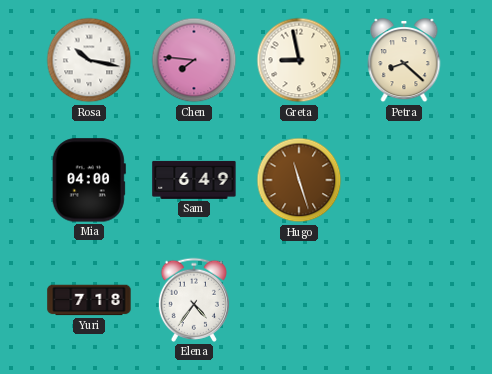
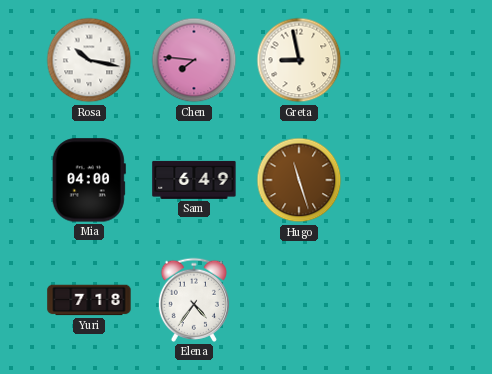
Petra: 8:22 -> none (404, 61)
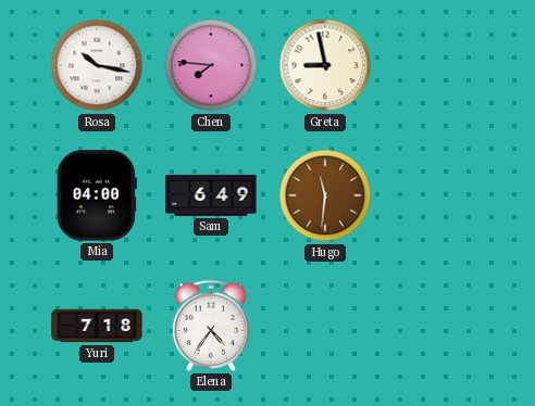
Hugo: 11:27 -> 11:31 (325, 195)
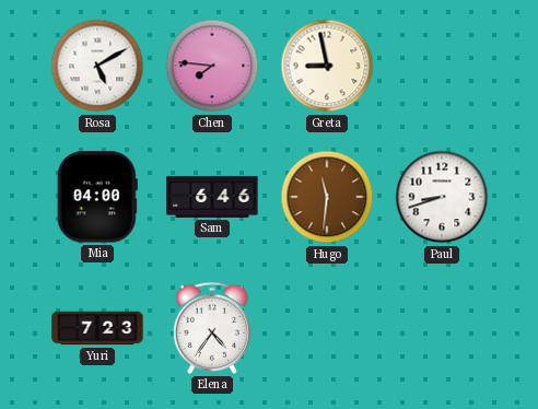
Rosa: 10:17 -> 5:10 (97, 66)
Sam: 6:49 -> 6:46 (212, 197)
Paul: none -> 8:42 (442, 197)
Yuri: 7:18 -> 7:23 (97, 328)
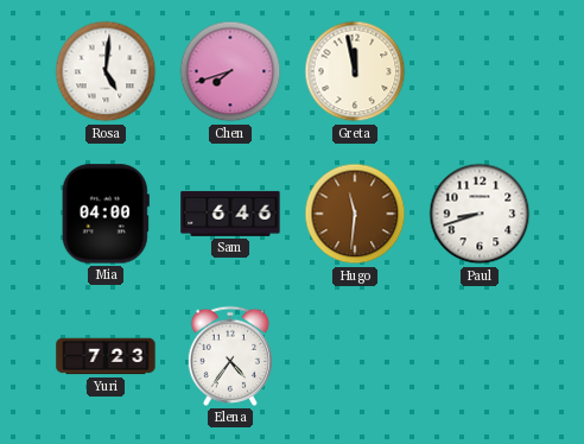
Rosa: 5:10 -> 5:01 (106, 71)
Chen: 7:46 -> 7:42 (230, 71)
Greta: 8:58 -> 11:58 (355, 71)
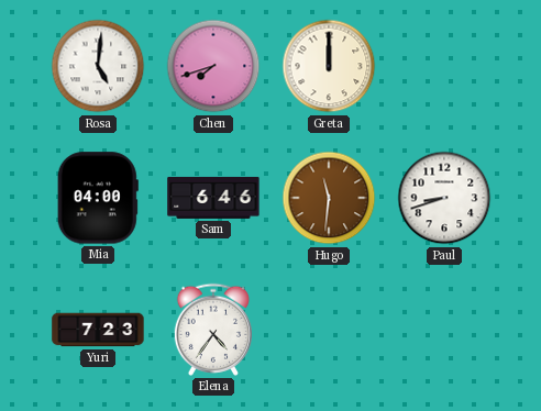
Greta: 11:58 -> 12:00 (329, 66)
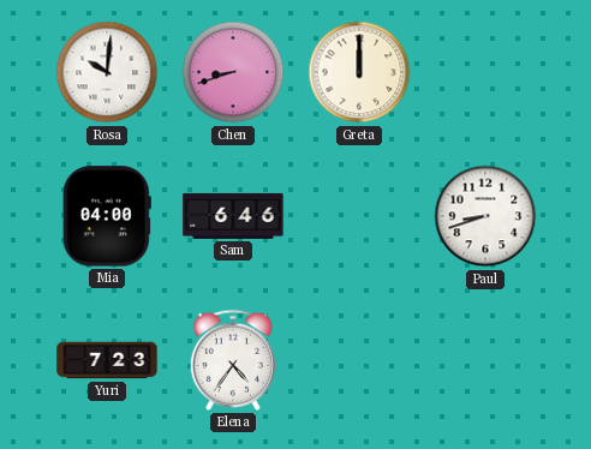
Rosa: 5:01 -> 10:01 (107, 72)
Chen: 7:42 -> 8:42 (233, 72)
Hugo: 11:31 -> none (329, 198)
